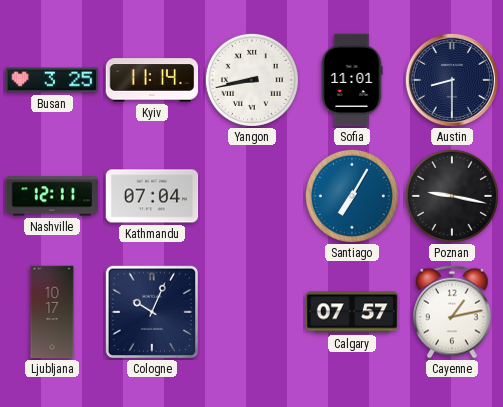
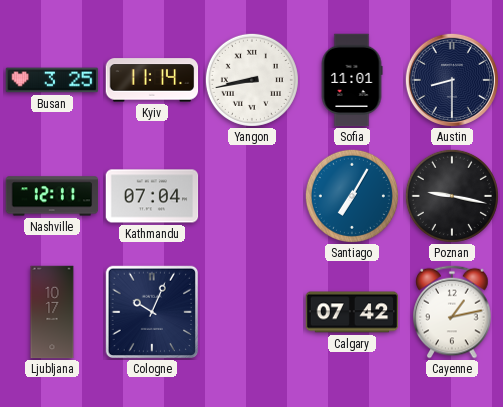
Calgary: 07:57 -> 07:42 (352, 312)
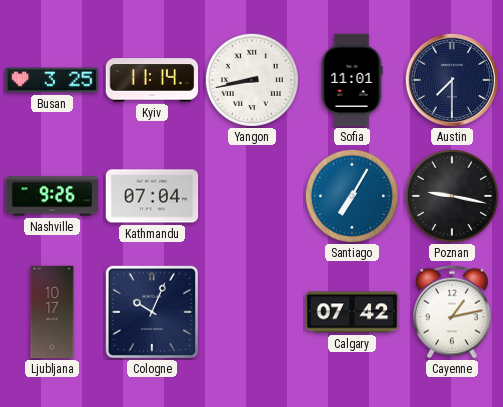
Austin: 8:30 -> 7:30 (452, 80)
Nashville: 12:11 -> 9:26 (52, 196)
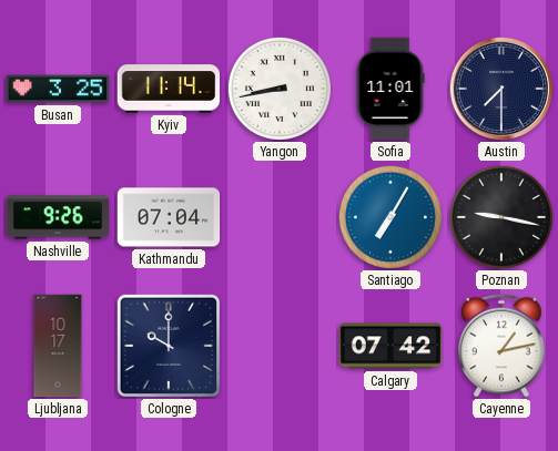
Cologne: 10:04 -> 10:00 (168, 345)
